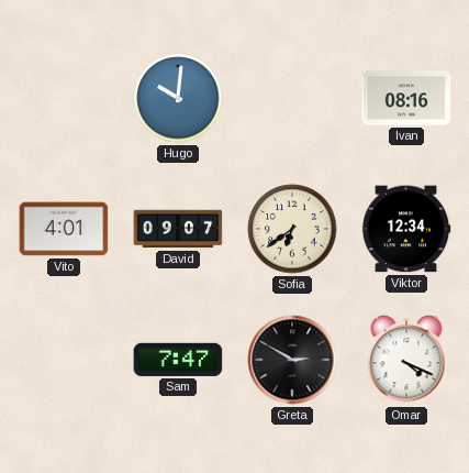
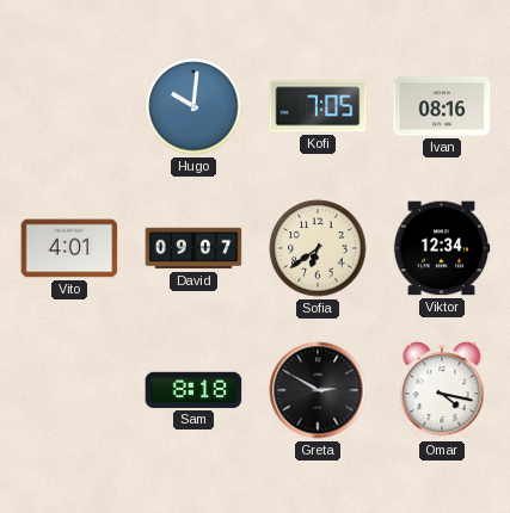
Kofi: none -> 7:05 (318, 106)
Sam: 7:47 -> 8:18 (193, 390)
Omar: 4:19 -> 4:17 (442, 390)
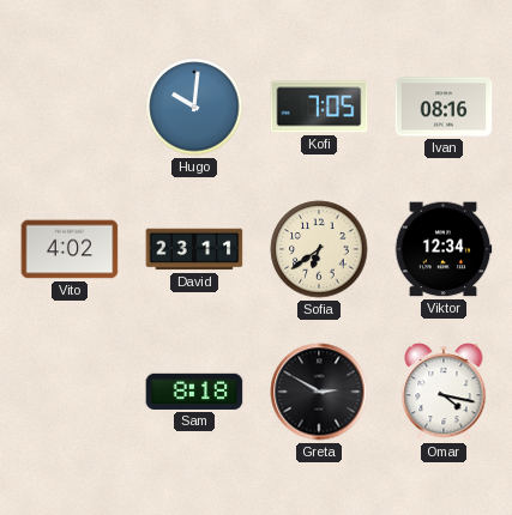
Vito: 4:01 -> 4:02 (70, 249)
David: 09:07 -> 23:11 (194, 249)
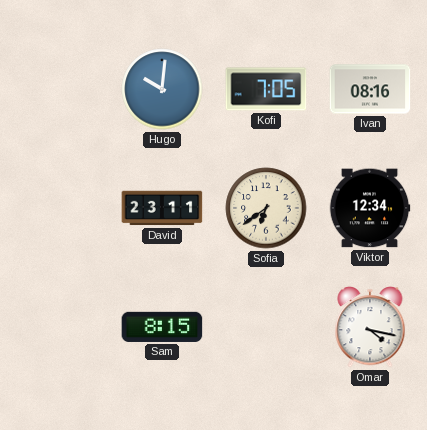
Vito: 4:02 -> none (70, 249)
Sam: 8:18 -> 8:15 (162, 327)
Greta: 2:50 -> none (319, 392)
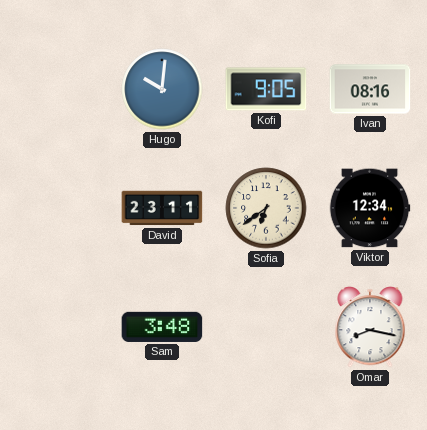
Kofi: 7:05 -> 9:05 (266, 89)
Sam: 8:15 -> 3:48 (162, 327)
Omar: 4:17 -> 8:17 (370, 327)
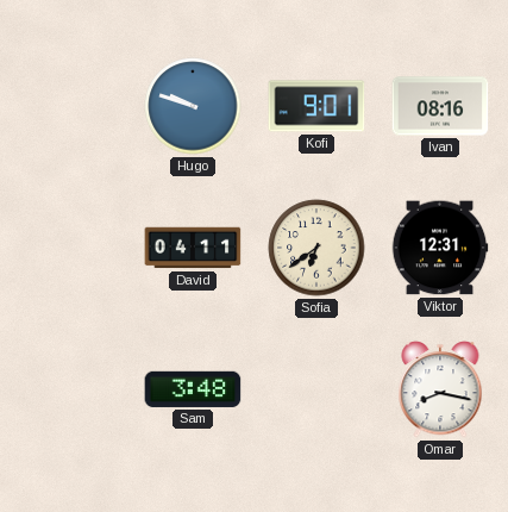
Hugo: 10:01 -> 9:48 (193, 106)
Kofi: 9:05 -> 9:01 (316, 106)
David: 23:11 -> 04:11 (193, 248)
Viktor: 12:34 -> 12:31 (440, 248)
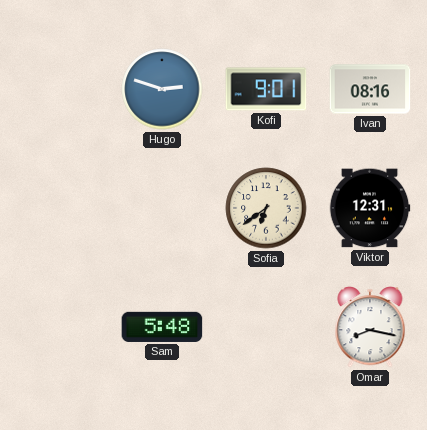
Hugo: 9:48 -> 2:48 (162, 89)
David: 04:11 -> none (193, 248)
Sam: 3:48 -> 5:48 (162, 327)
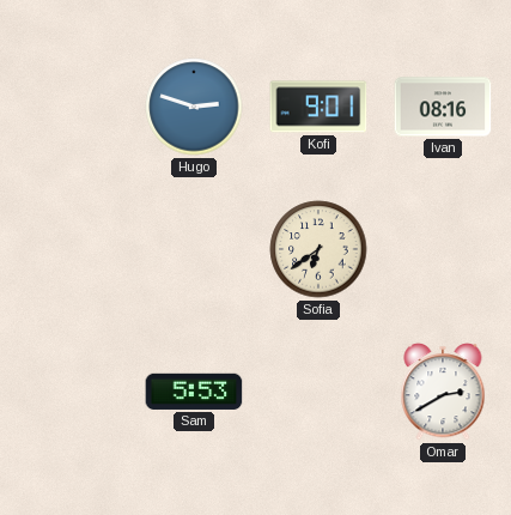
Viktor: 12:31 -> none (370, 208)
Sam: 5:48 -> 5:53 (194, 392)
Omar: 8:17 -> 2:40 (443, 392)
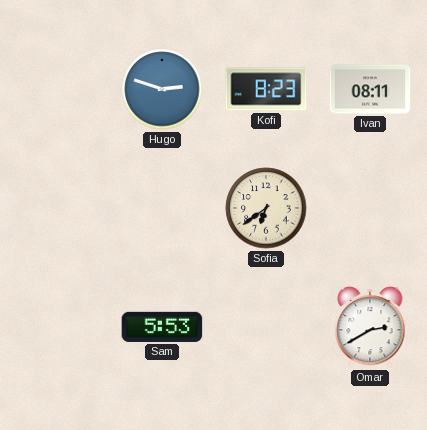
Kofi: 9:01 -> 8:23 (266, 89)
Ivan: 08:16 -> 08:11 (370, 89)
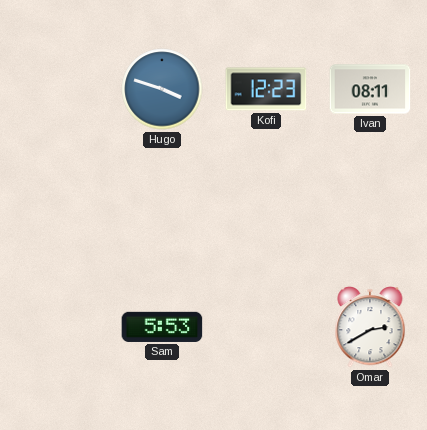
Hugo: 2:48 -> 3:48 (162, 89)
Kofi: 8:23 -> 12:23 (266, 89)
Sofia: 6:39 -> none (266, 208)
